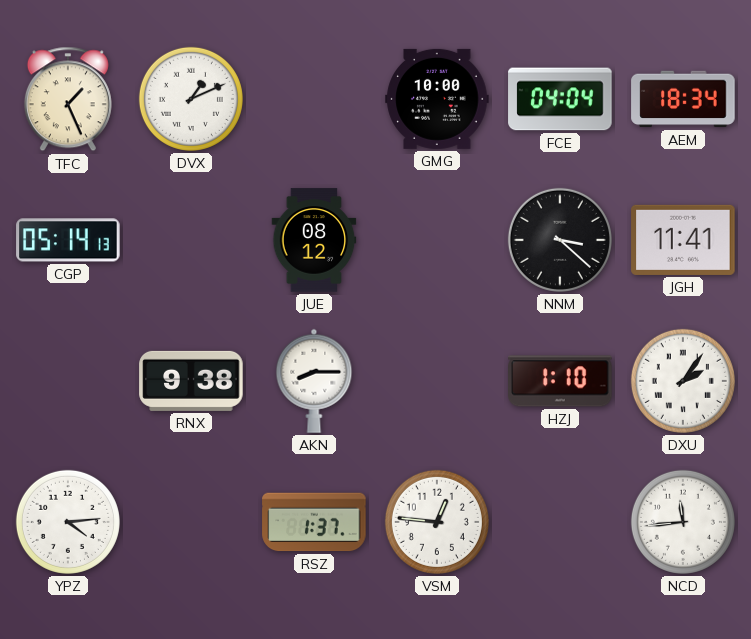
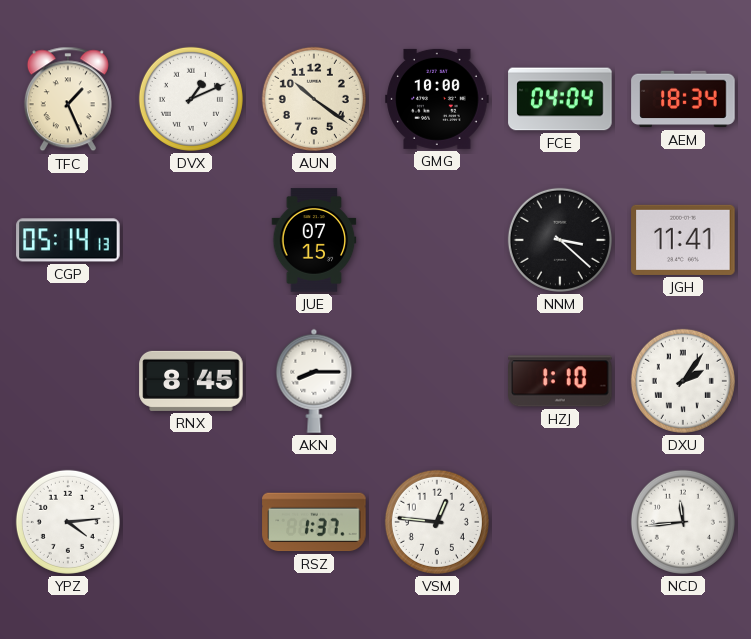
AUN: none -> 10:21 (314, 99)
JUE: 08:12 -> 07:15 (314, 240)
RNX: 9:38 -> 8:45 (191, 381)
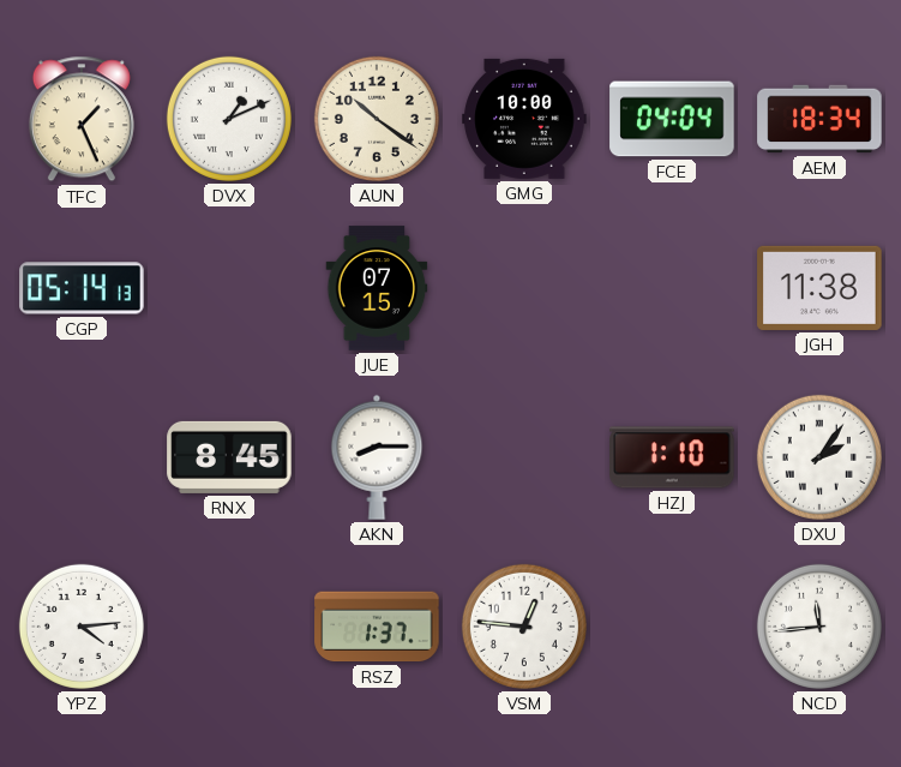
NNM: 3:22 -> none (560, 240)
JGH: 11:41 -> 11:38 (819, 288)
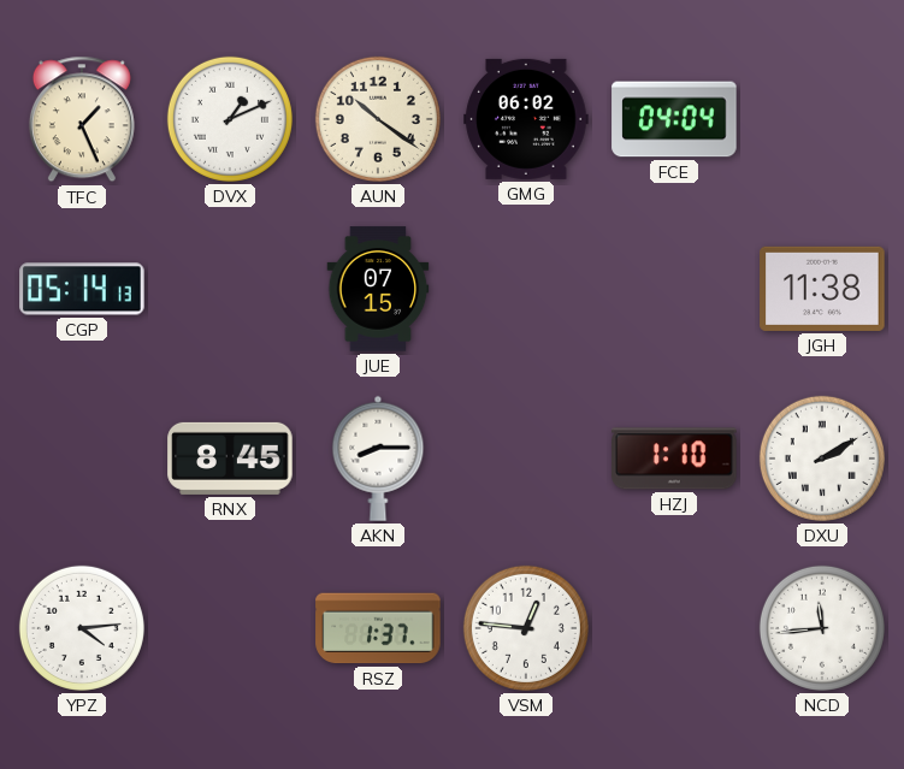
GMG: 10:00 -> 06:02 (526, 119)
AEM: 18:34 -> none (819, 119)
DXU: 2:06 -> 2:10 (822, 459)
